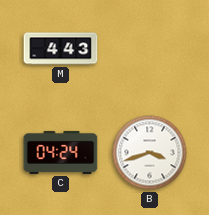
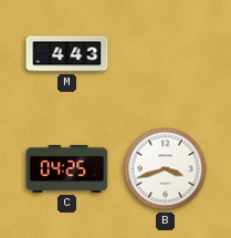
C: 04:24 -> 04:25 (67, 168)
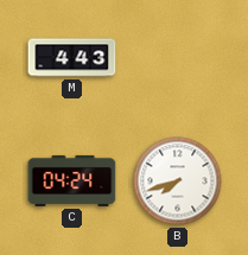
C: 04:25 -> 04:24 (72, 180)
B: 3:42 -> 7:42 (178, 181)
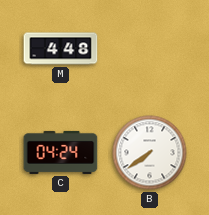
M: 4:43 -> 4:48 (61, 49)
B: 7:42 -> 7:39 (150, 153)
